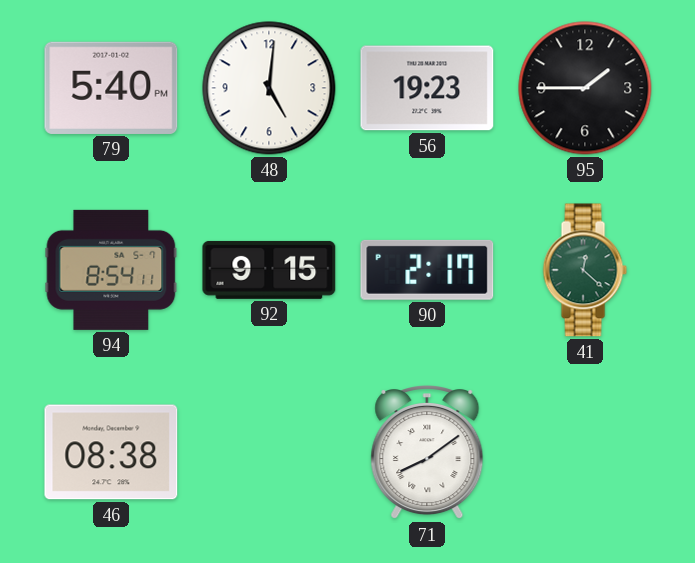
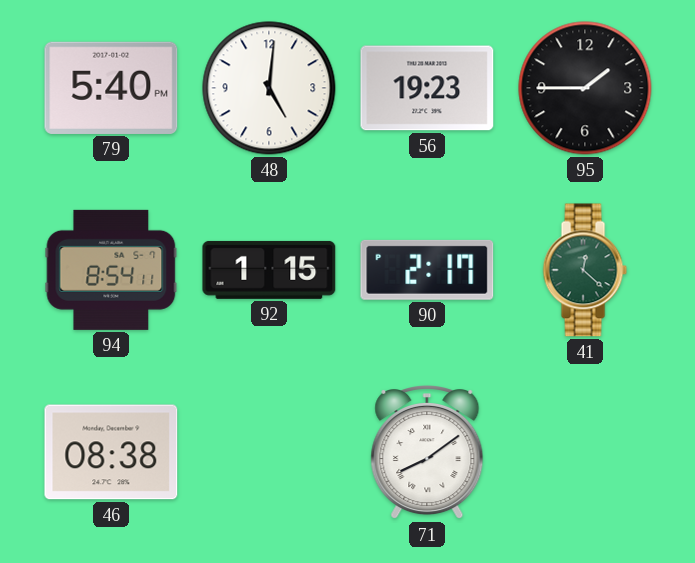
92: 9:15 -> 1:15 (269, 270)
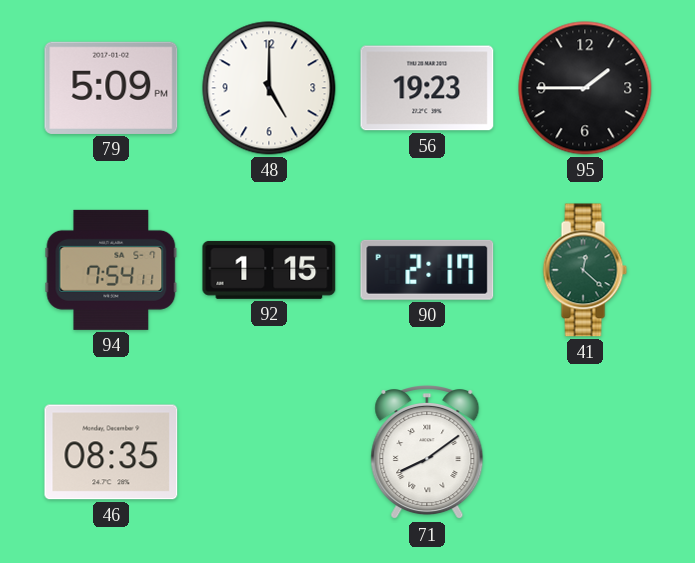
79: 5:40 -> 5:09 (111, 88)
48: 5:01 -> 5:00 (269, 88)
94: 8:54 -> 7:54 (111, 270)
46: 08:38 -> 08:35 (111, 452)
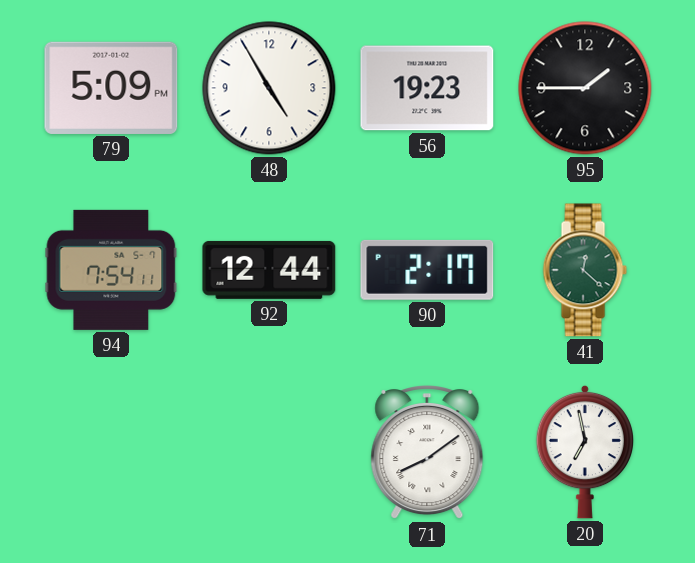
48: 5:00 -> 4:55 (269, 88)
92: 1:15 -> 12:44 (269, 270)
46: 08:35 -> none (111, 452)
20: none -> 6:58 (584, 452)
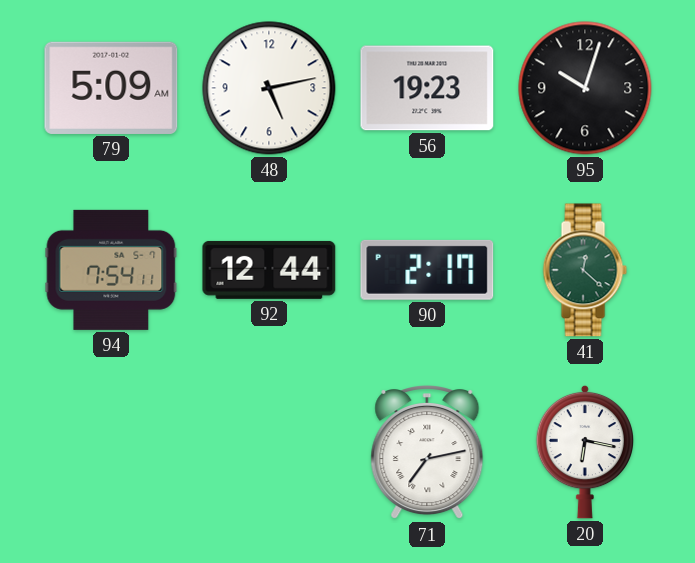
79: 5:09 PM -> 5:09 AM (111, 88)
48: 4:55 -> 5:13 (269, 88)
95: 1:45 -> 10:03 (585, 88)
71: 8:09 -> 7:13 (427, 453)
20: 6:58 -> 6:17 (584, 452)
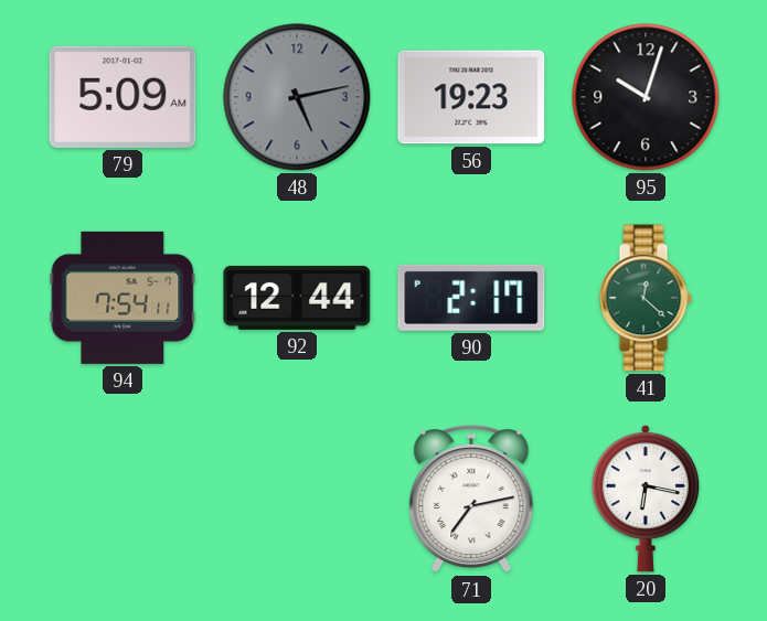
48 dial: white -> grey (297, 97)
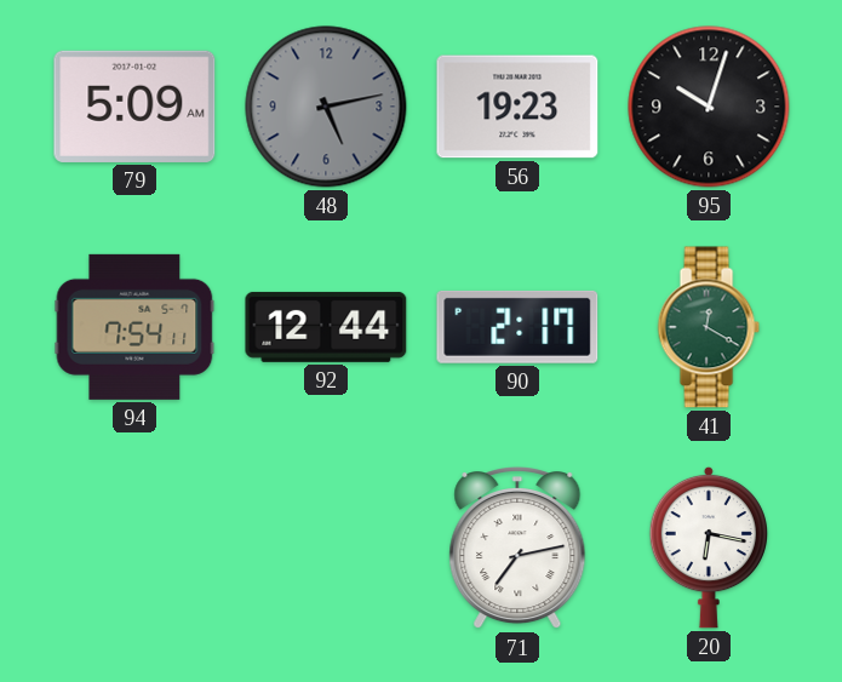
41: 12:22 -> 12:20 (709, 327)
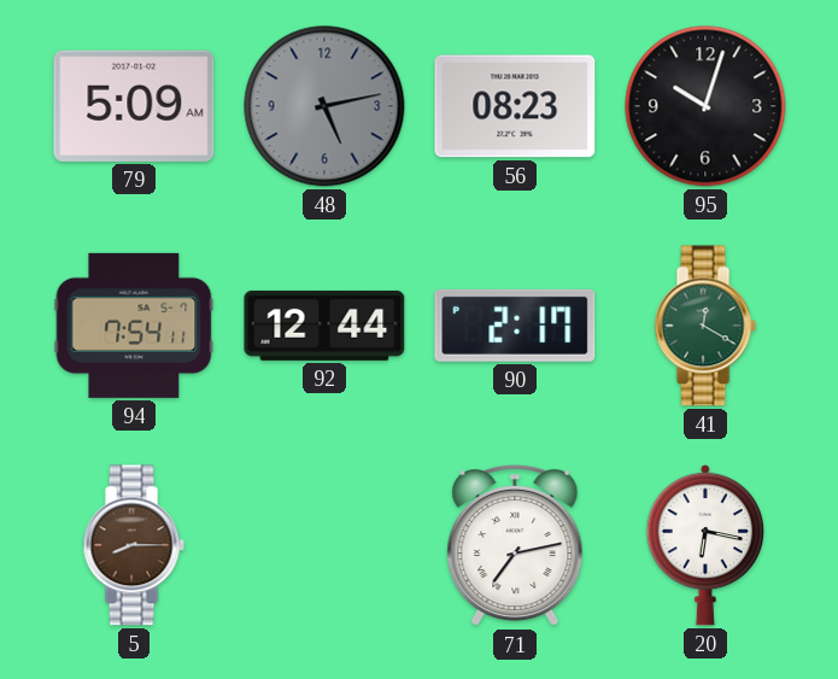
56: 19:23 -> 08:23 (515, 106)
5: none -> 8:15 (134, 545)
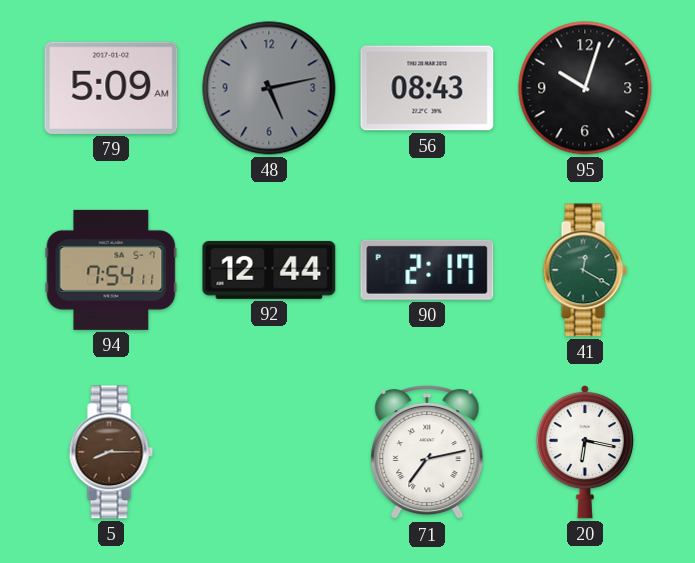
56: 08:23 -> 08:43 (427, 88)
